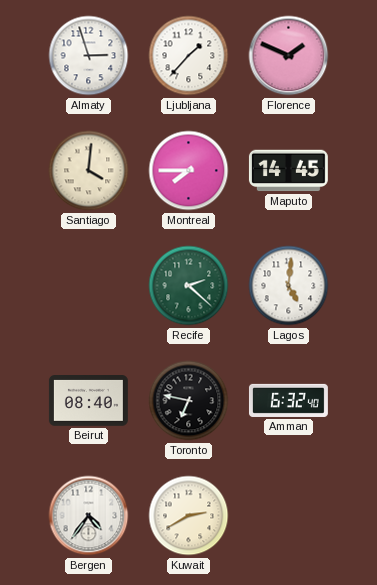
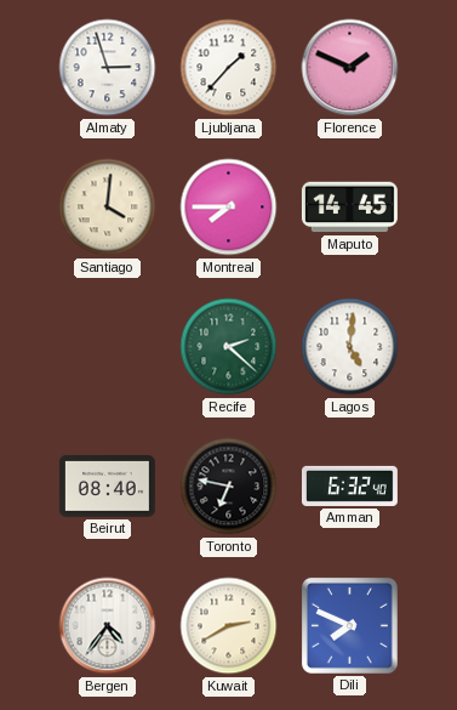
Dili: none -> 7:49 (349, 625)
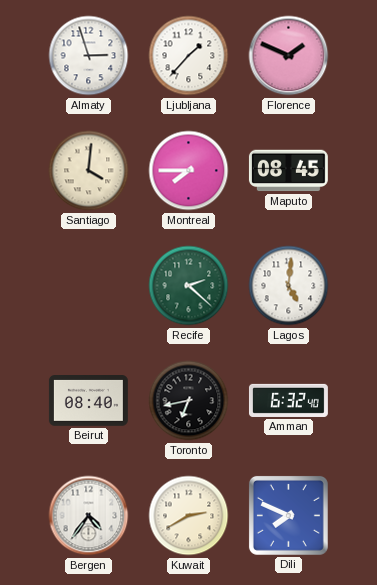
Maputo: 14:45 -> 08:45 (288, 171)
Toronto: 6:47 -> 6:43 (189, 401)
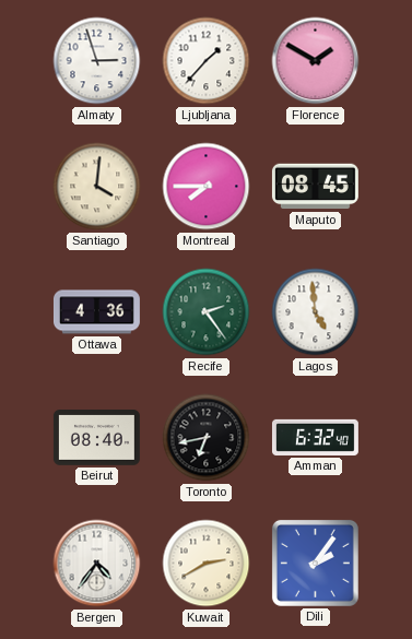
Florence: 1:49 -> 1:50 (316, 61)
Ottawa: none -> 4:36 (96, 312)
Recife: 2:22 -> 2:24 (207, 312)
Lagos: 5:01 -> 4:59 (316, 312)
Dili: 7:49 -> 2:06 (315, 563)
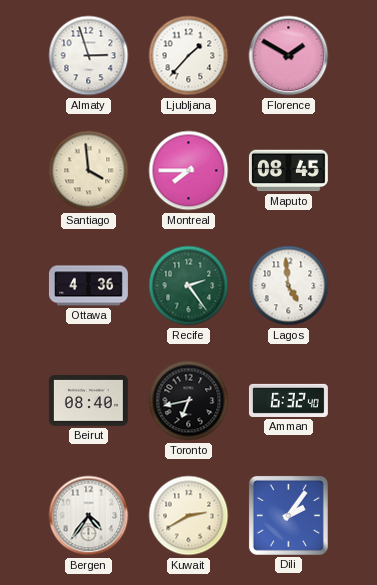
Santiago: 4:01 -> 3:59 (89, 171)
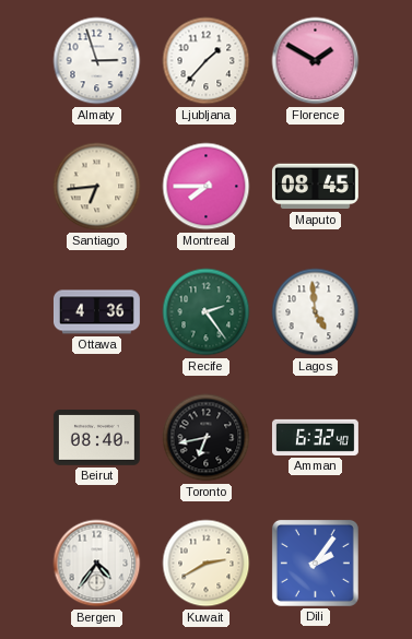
Santiago: 3:59 -> 6:44 (97, 187)
